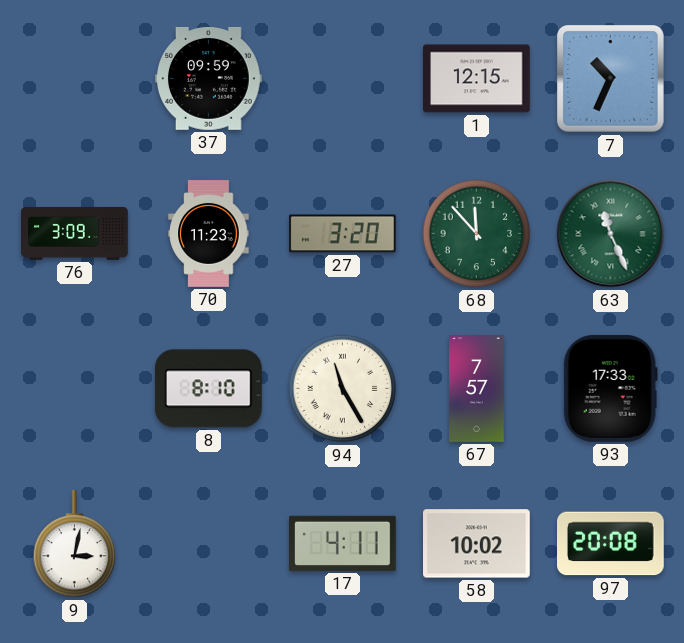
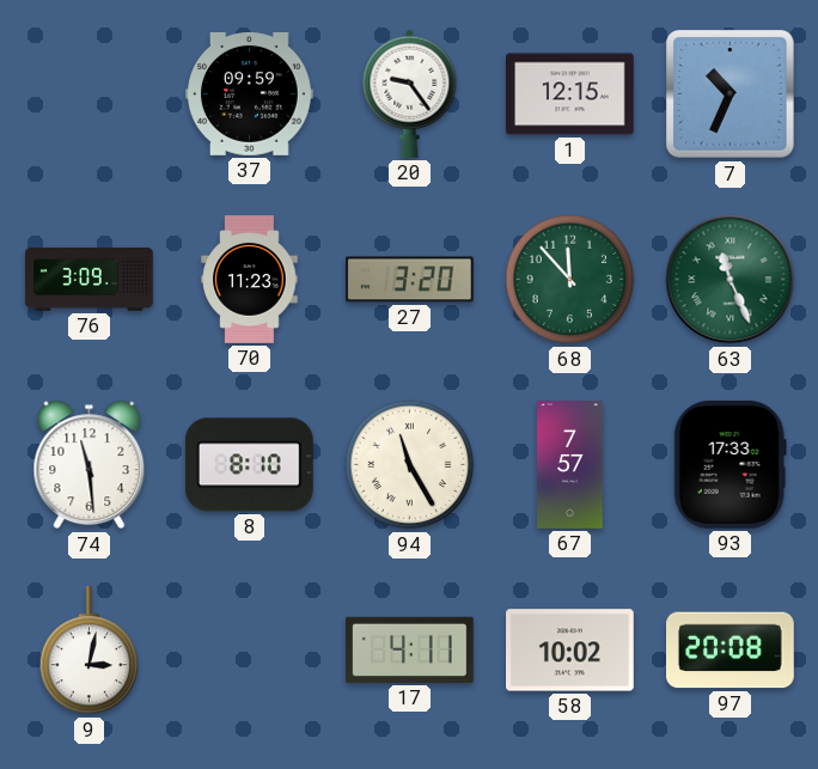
20: none -> 9:24 (410, 93)
74: none -> 11:29 (90, 465)
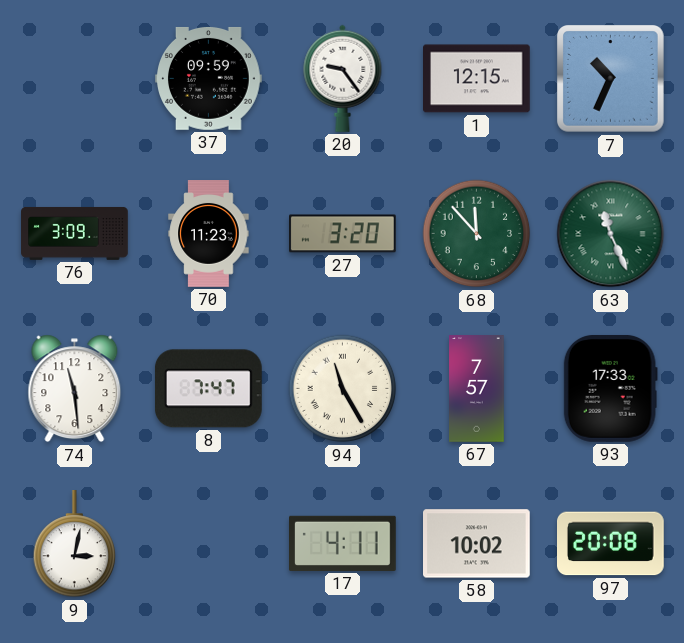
8: 8:10 -> 7:47 (208, 389)
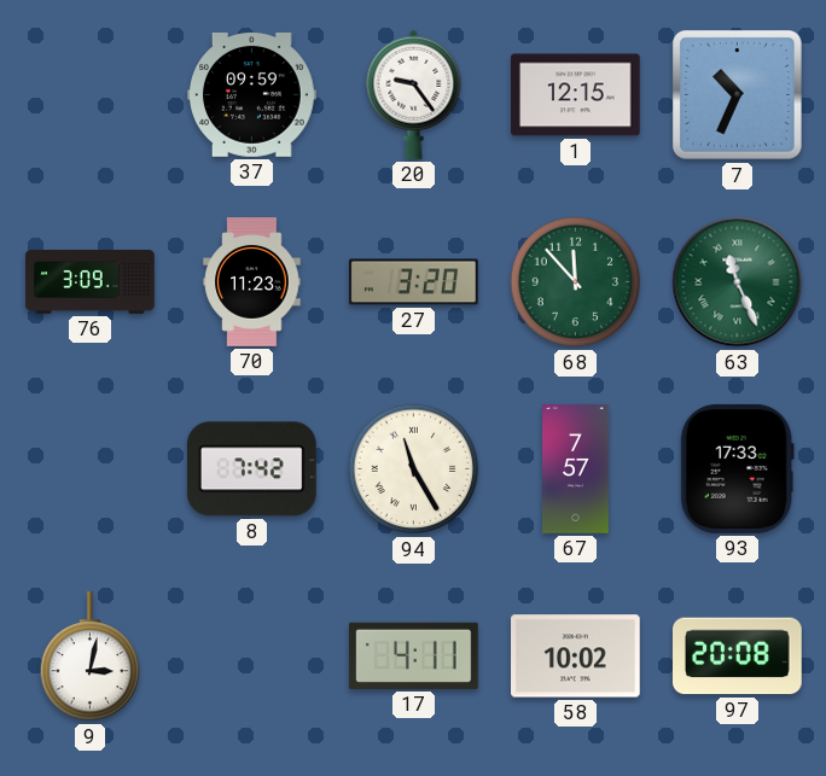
74: 11:29 -> none (75, 389)
8: 7:47 -> 7:42 (251, 469)
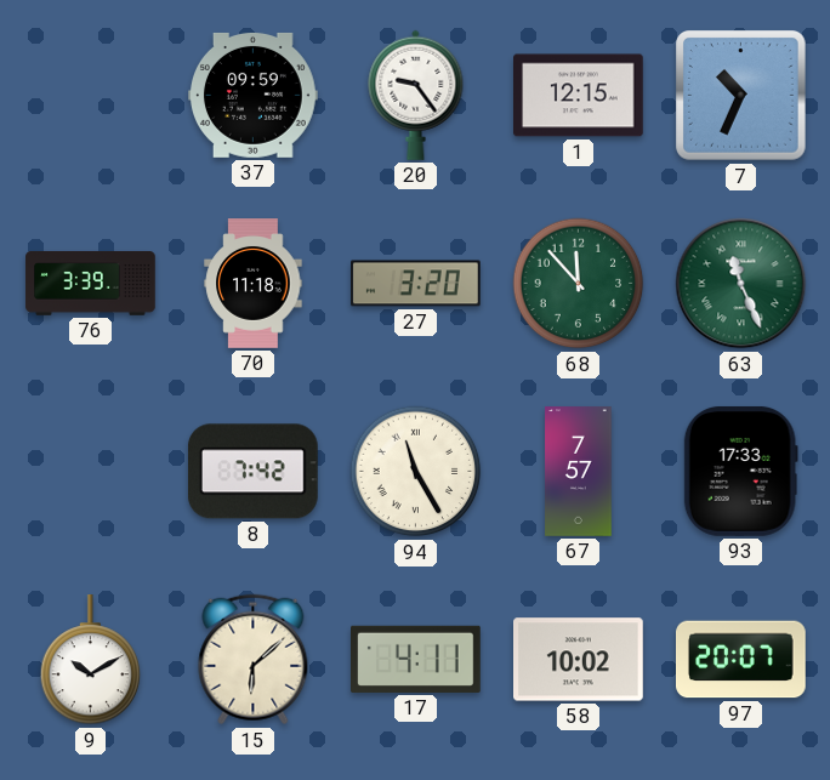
76: 3:09 -> 3:39 (91, 283)
70: 11:23 -> 11:18 (254, 284)
9: 3:02 -> 10:10 (91, 661)
15: none -> 6:08 (254, 660)
97: 20:08 -> 20:07 (741, 660)
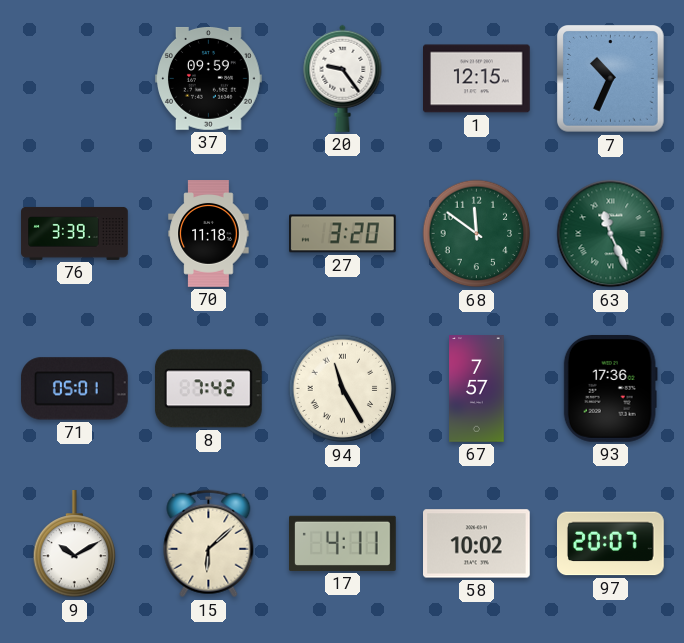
68: 11:53 -> 11:51 (477, 234)
71: none -> 05:01 (74, 389)
93: 17:33 -> 17:36 (610, 389)
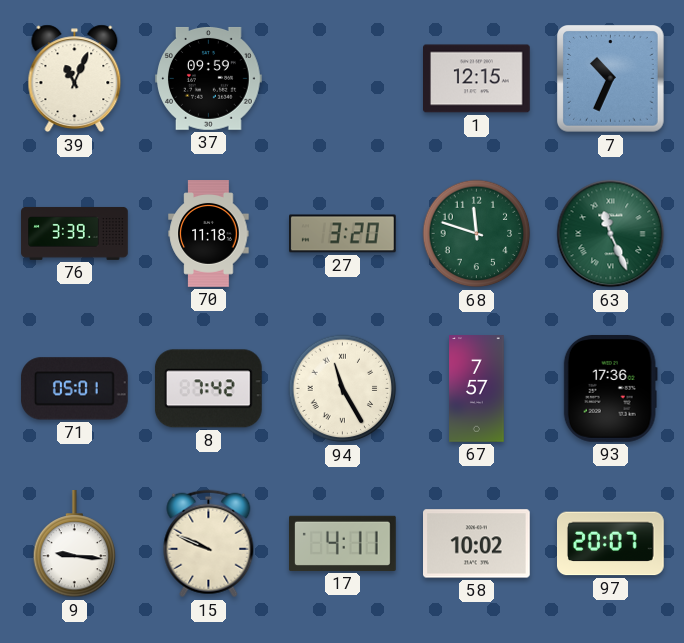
39: none -> 11:04 (75, 79)
20: 9:24 -> none (343, 78)
68: 11:51 -> 11:48 (477, 234)
9: 10:10 -> 9:16 (75, 545)
15: 6:08 -> 9:49 (209, 544)
